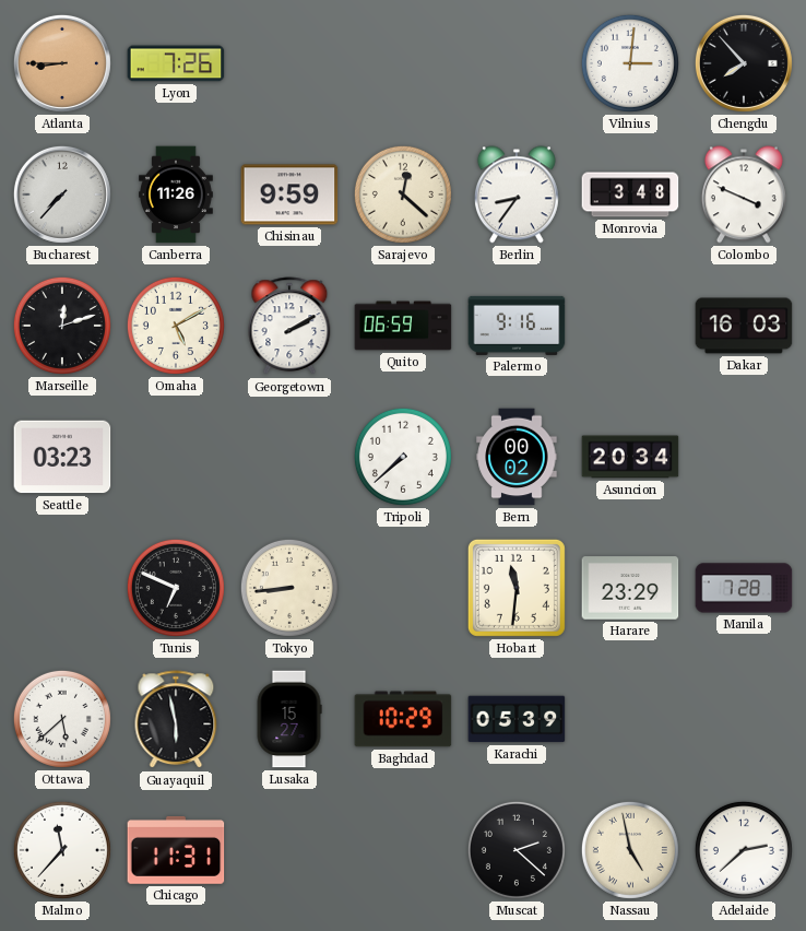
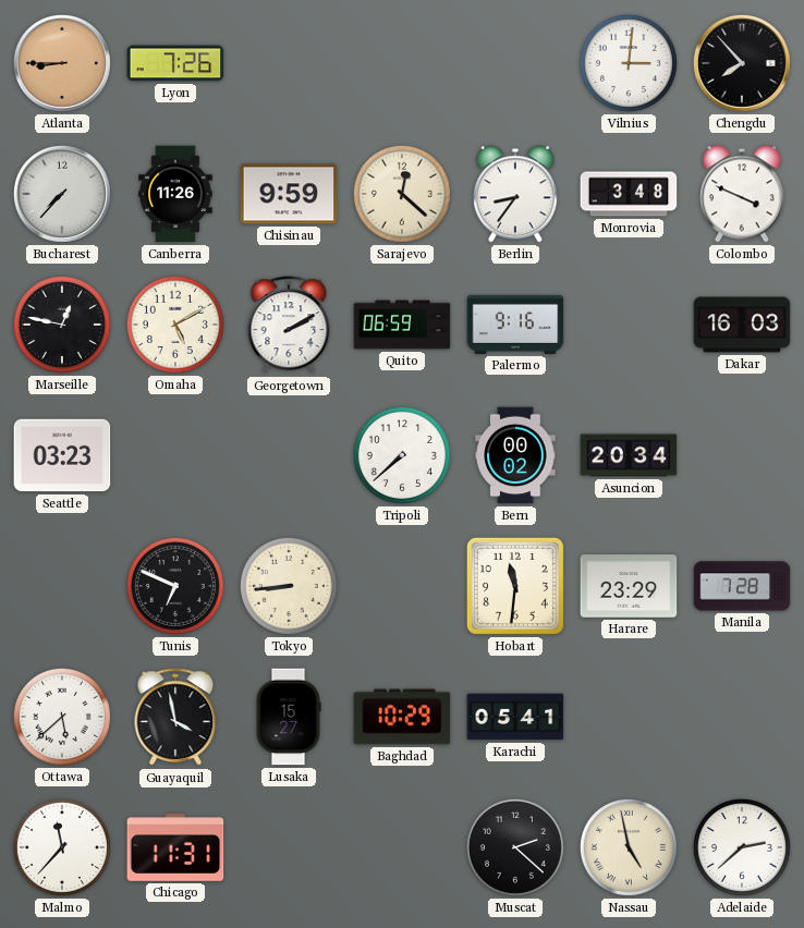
Marseille: 12:12 -> 12:47 (62, 325)
Guayaquil: 5:58 -> 3:58 (175, 718)
Karachi: 05:39 -> 05:41 (515, 717)
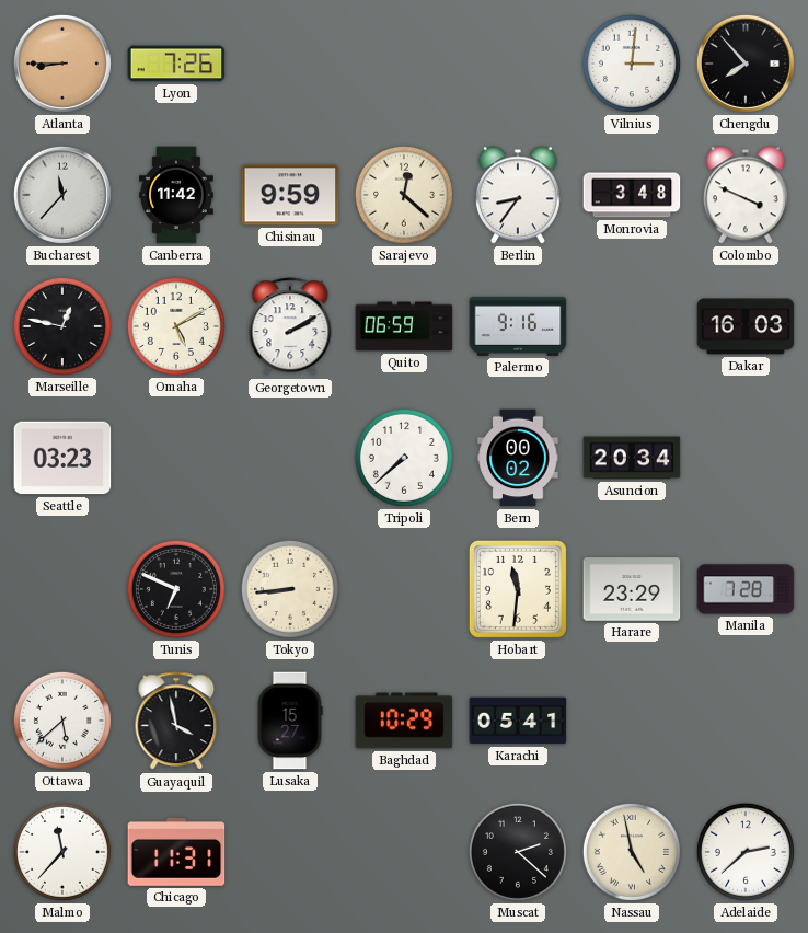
Bucharest: 7:37 -> 11:37 (62, 195)
Canberra: 11:26 -> 11:42 (177, 195)
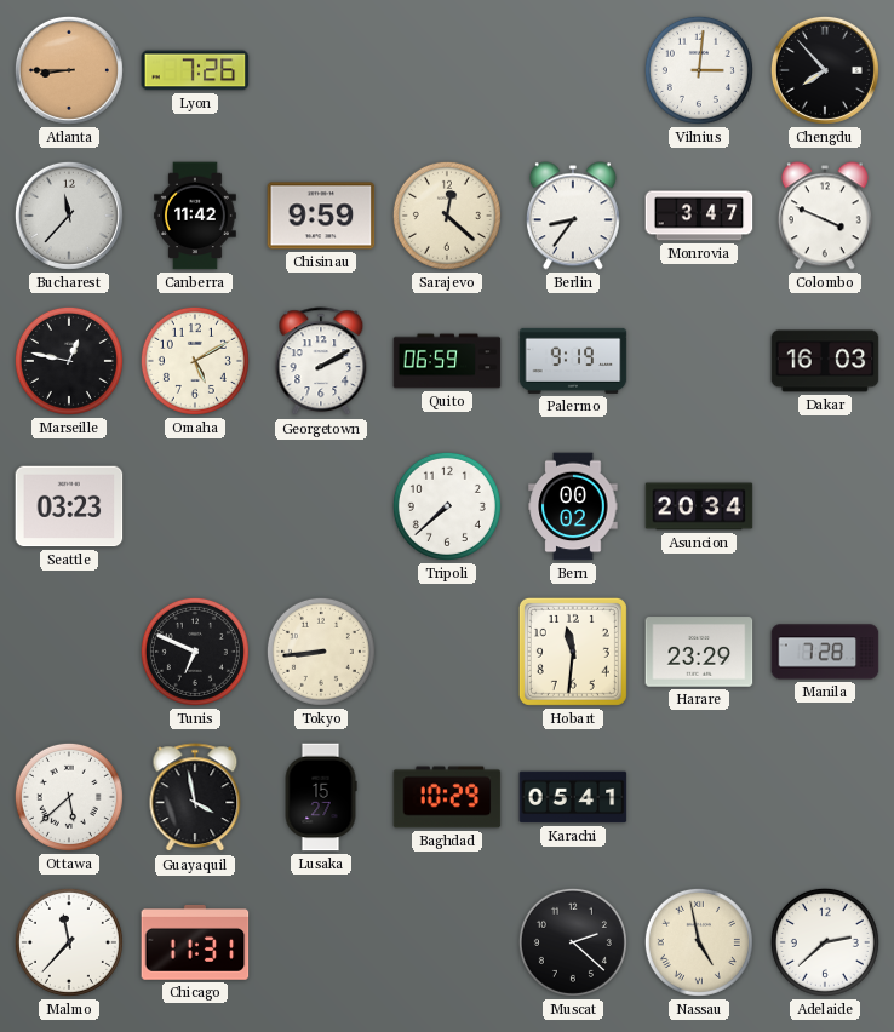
Monrovia: 3:48 -> 3:47 (699, 216)
Palermo: 9:16 -> 9:19 (573, 361)
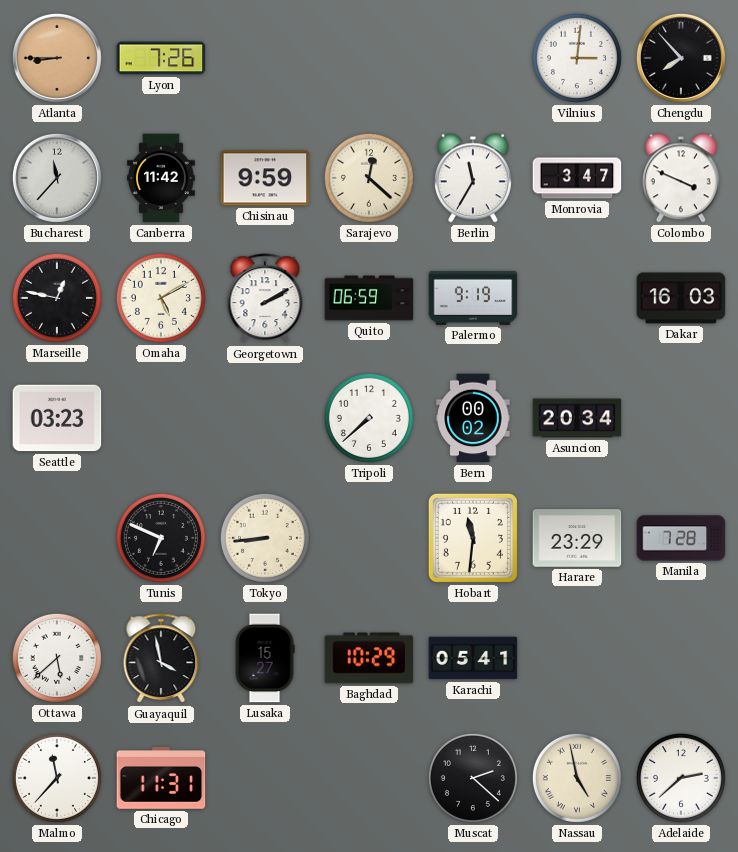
Berlin: 8:36 -> 11:35 (473, 178)
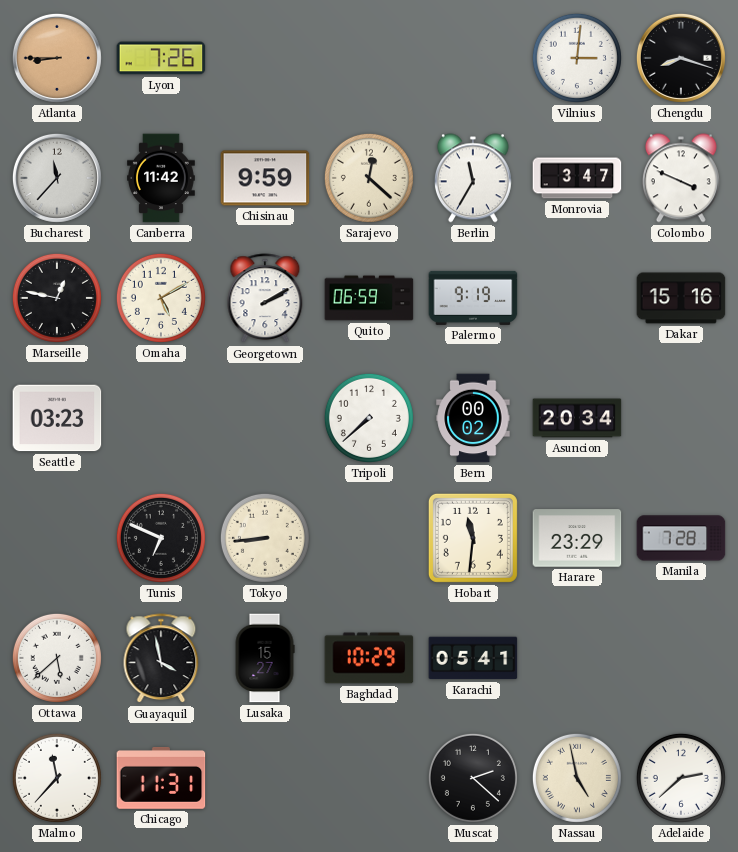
Chengdu: 7:53 -> 8:18 (681, 58)
Dakar: 16:03 -> 15:16 (681, 298)
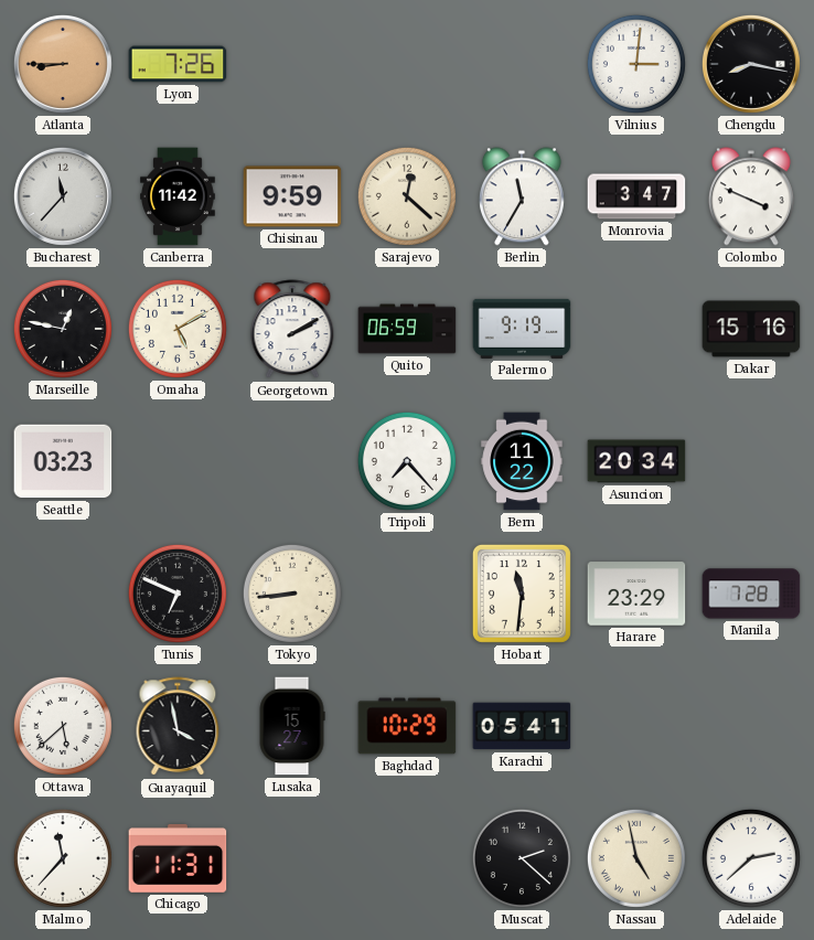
Chengdu: 8:18 -> 8:17 (751, 64)
Tripoli: 7:38 -> 7:23 (407, 461)
Bern: 00:02 -> 11:22 (522, 461)
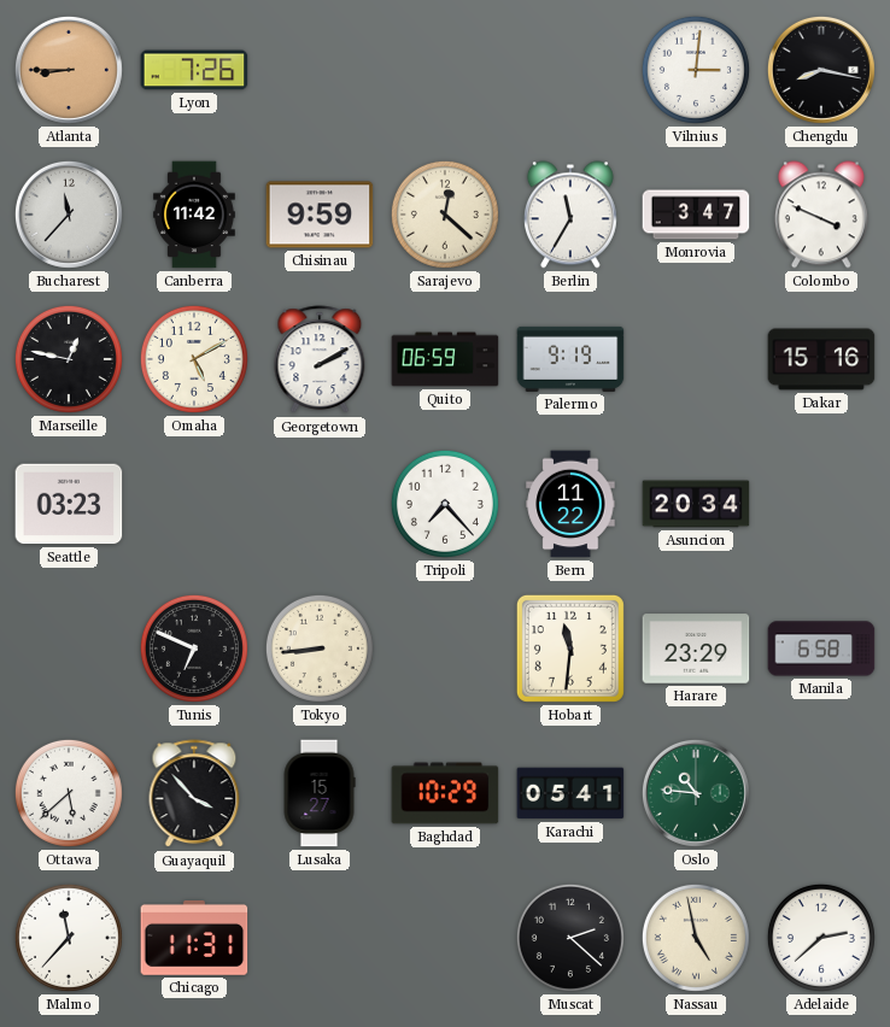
Manila: 7:28 -> 6:58 (821, 649)
Guayaquil: 3:58 -> 3:53 (194, 794)
Oslo: none -> 10:46 (696, 793)
